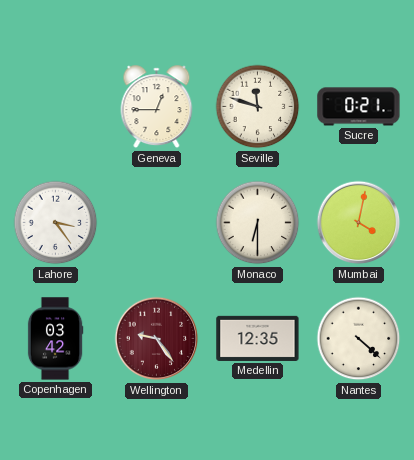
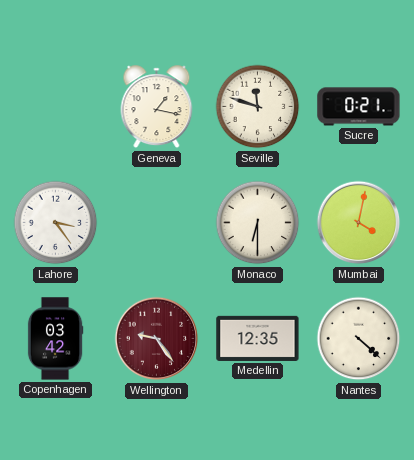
Geneva: 12:45 -> 1:17 (157, 107)
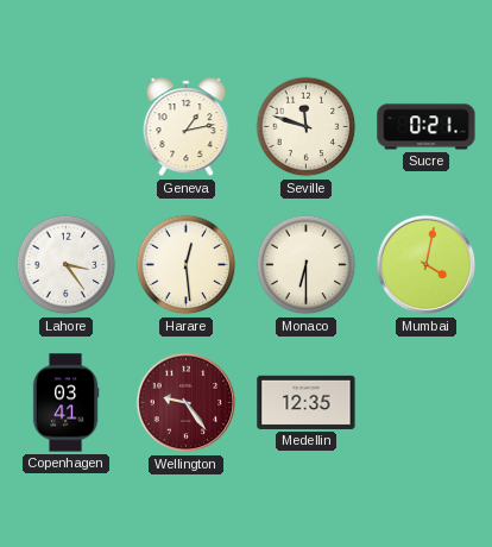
Geneva: 1:17 -> 1:13 (187, 127)
Harare: none -> 12:29 (187, 265)
Copenhagen: 03:42 -> 03:41 (65, 403)
Nantes: 4:22 -> none (359, 339)
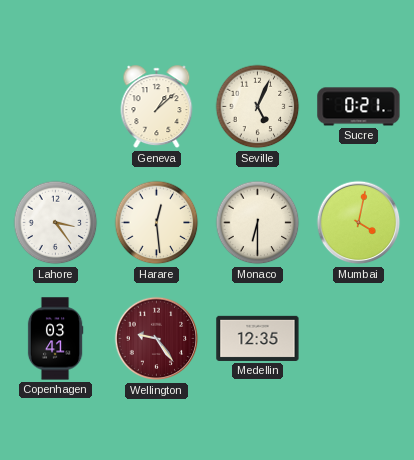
Geneva: 1:13 -> 1:08 (157, 107)
Seville: 11:48 -> 5:04 (258, 107)
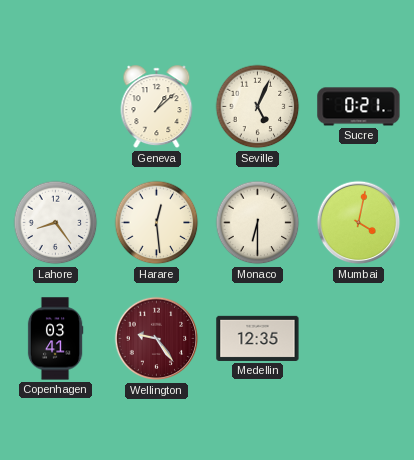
Lahore: 3:24 -> 8:24 (56, 223)
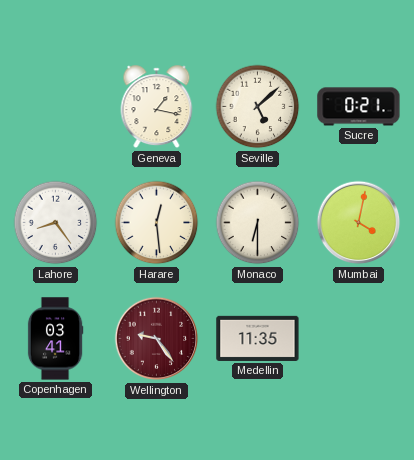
Geneva: 1:08 -> 1:17 (157, 107)
Seville: 5:04 -> 5:08 (258, 107)
Medellin: 12:35 -> 11:35 (258, 338)
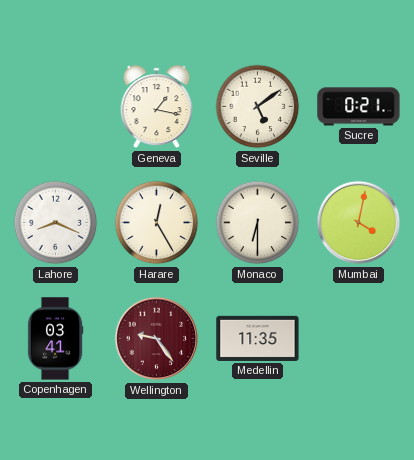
Seville: 5:08 -> 5:09 (258, 107)
Lahore: 8:24 -> 8:19 (56, 223)
Harare: 12:29 -> 12:25 (157, 223)
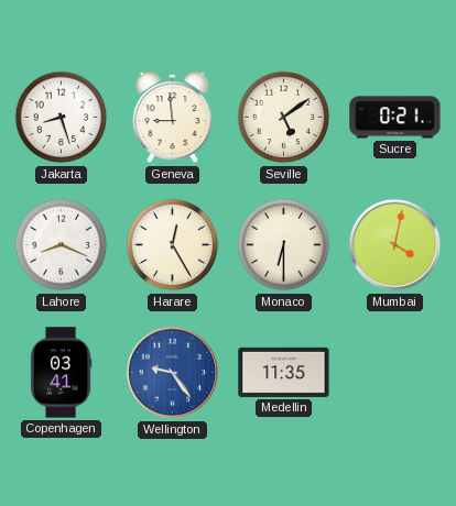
Jakarta: none -> 8:27 (62, 118)
Geneva: 1:17 -> 8:59 (173, 118)
Wellington dial: burgundy -> blue (173, 373)
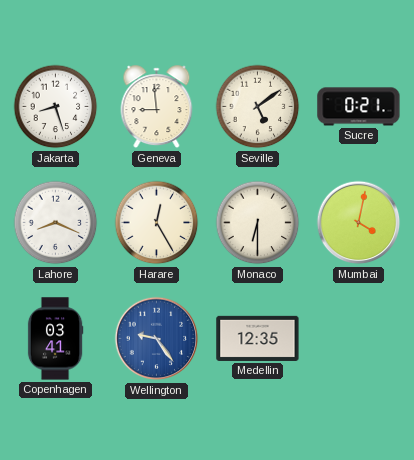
Medellin: 11:35 -> 12:35 (258, 338)
